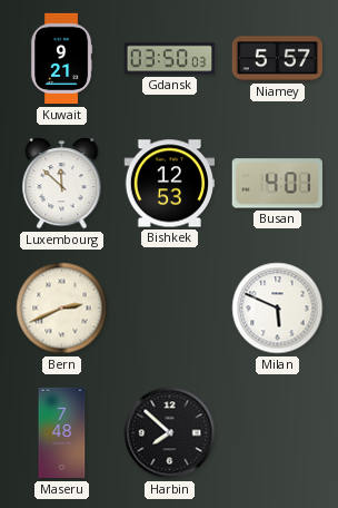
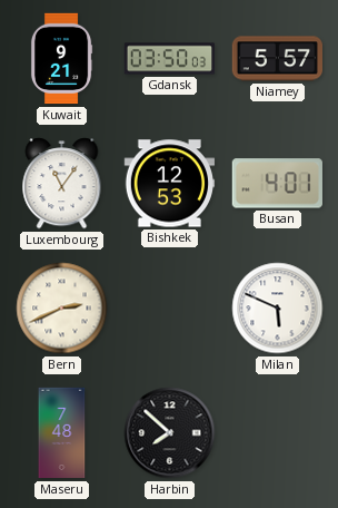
Luxembourg: 11:52 -> 11:06 (62, 184)
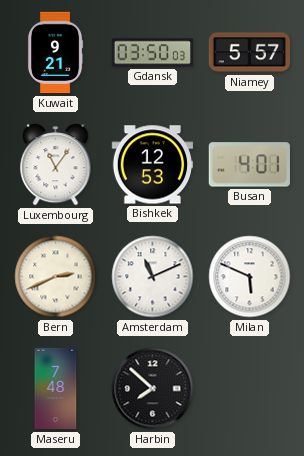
Amsterdam: none -> 11:11 (153, 277)
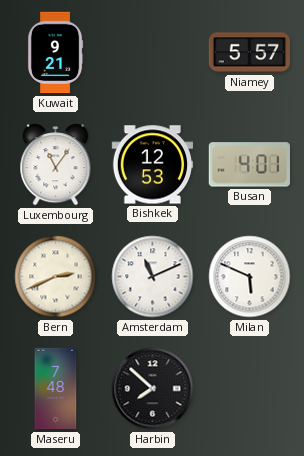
Gdansk: 03:50 -> none (153, 53)
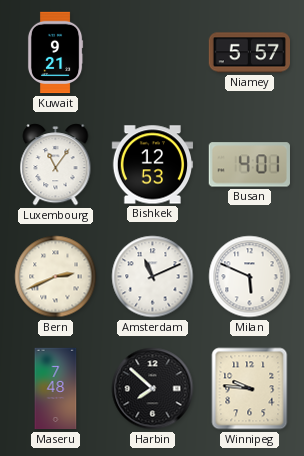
Winnipeg: none -> 9:46 (250, 389)
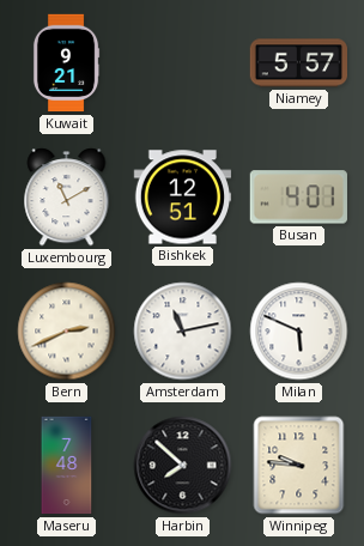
Luxembourg: 11:06 -> 11:10 (67, 198)
Bishkek: 12:53 -> 12:51 (183, 198)
Amsterdam: 11:11 -> 11:13 (183, 332)
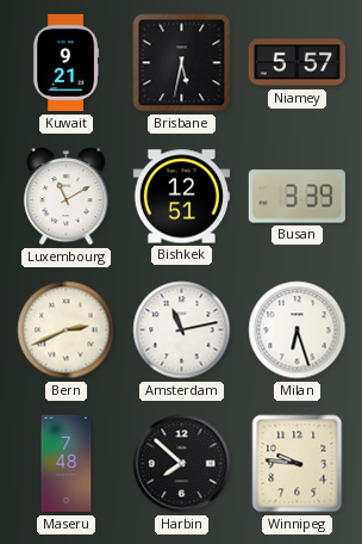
Brisbane: none -> 5:32 (182, 63)
Busan: 4:01 -> 3:39 (297, 197)
Milan: 5:49 -> 6:27 (298, 330)
